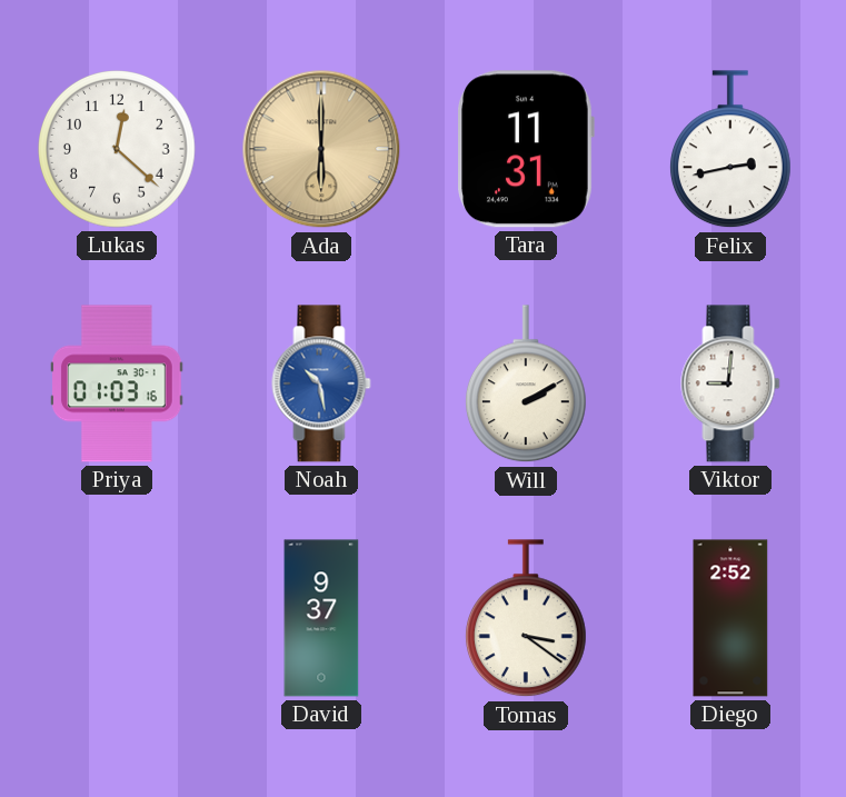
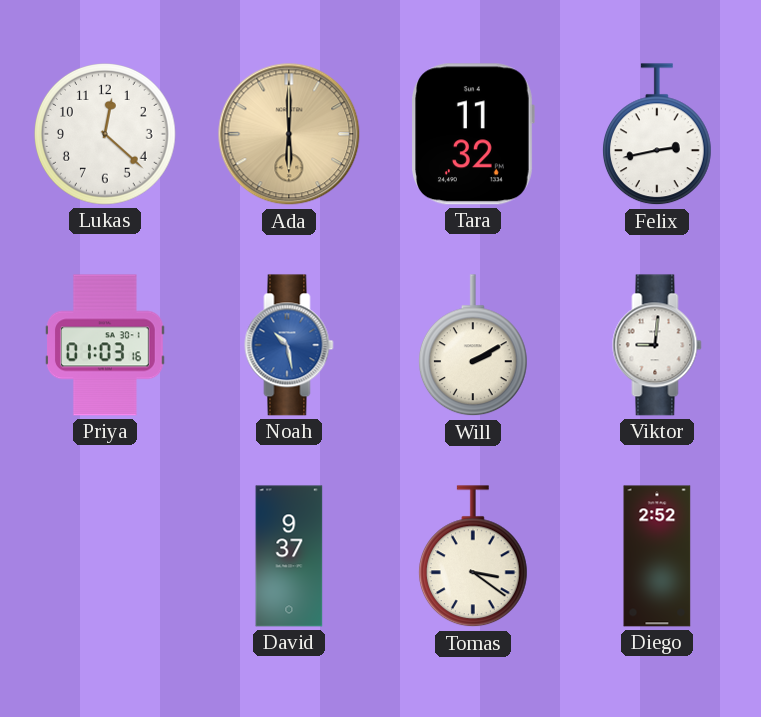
Tara: 11:31 -> 11:32 (473, 134)
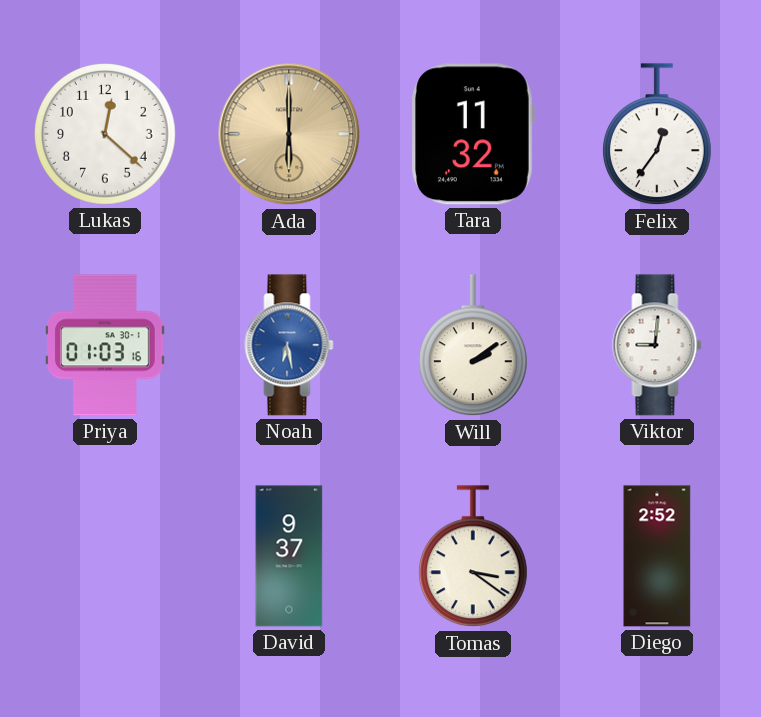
Felix: 2:43 -> 12:36 (657, 135)
Noah: 10:28 -> 6:28 (289, 345)
Will: 2:10 -> 2:09 (473, 346)
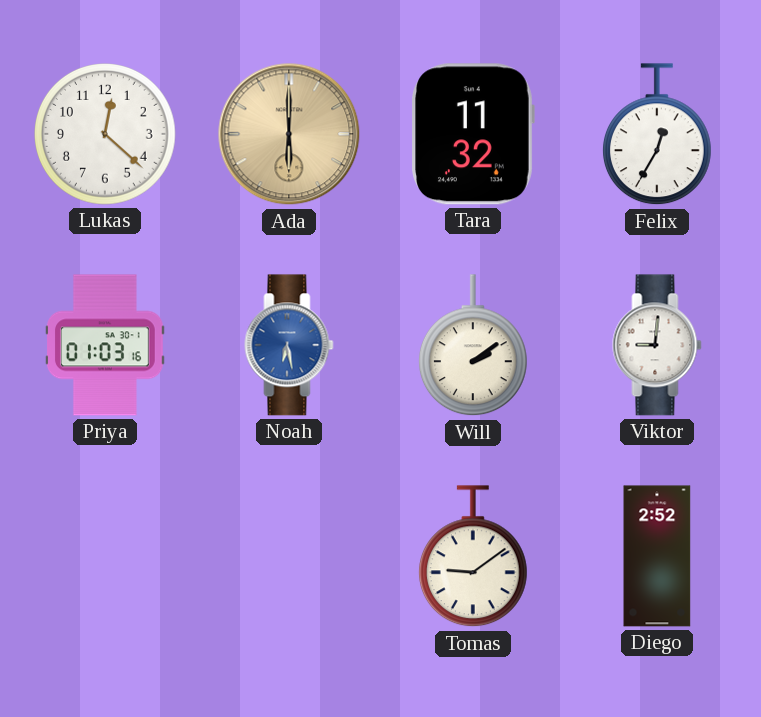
Felix: 12:36 -> 12:35 (657, 135)
David: 9:37 -> none (289, 556)
Tomas: 3:21 -> 9:09 (473, 557)
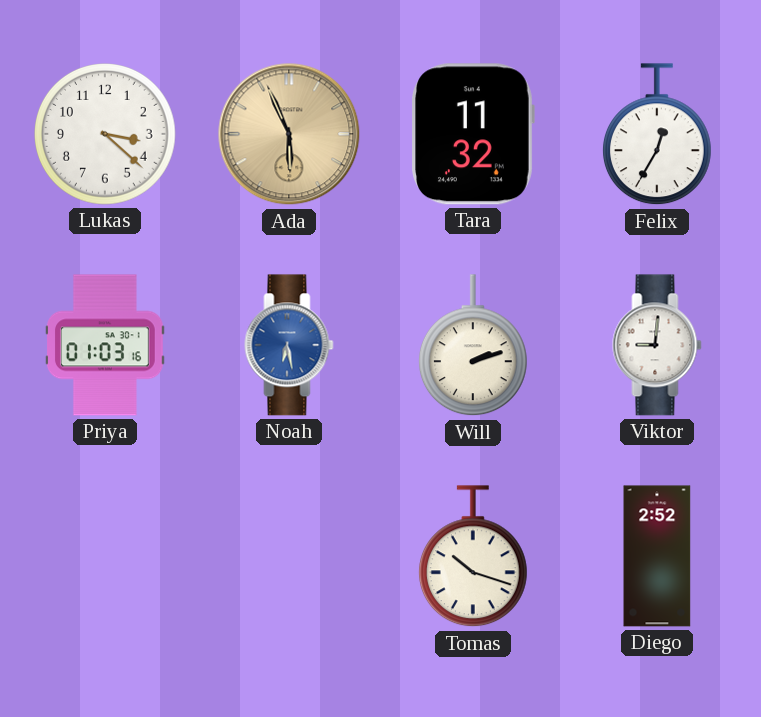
Lukas: 12:22 -> 3:22 (106, 135)
Ada: 6:00 -> 5:56 (289, 134)
Will: 2:09 -> 2:12 (473, 346)
Tomas: 9:09 -> 10:18 (473, 557)
